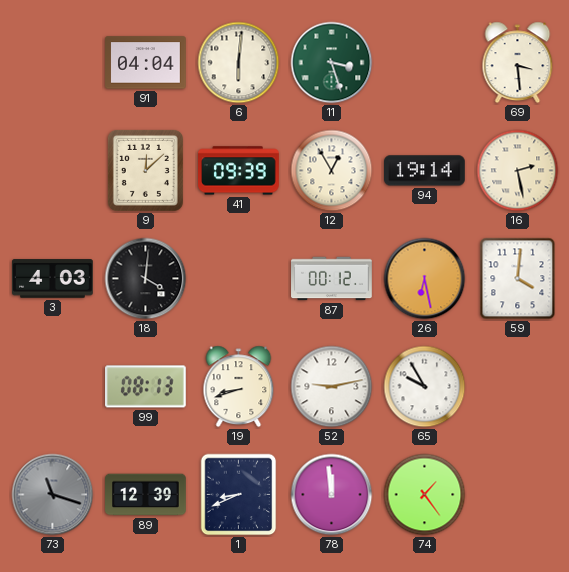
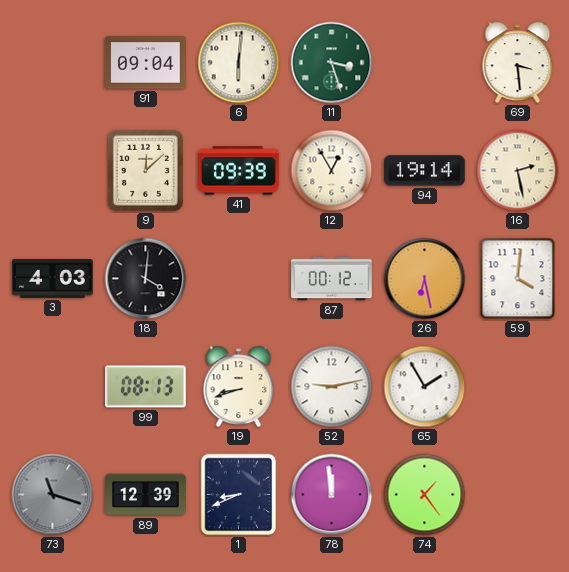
91: 04:04 -> 09:04 (146, 63)
65: 9:55 -> 1:55 (425, 387)
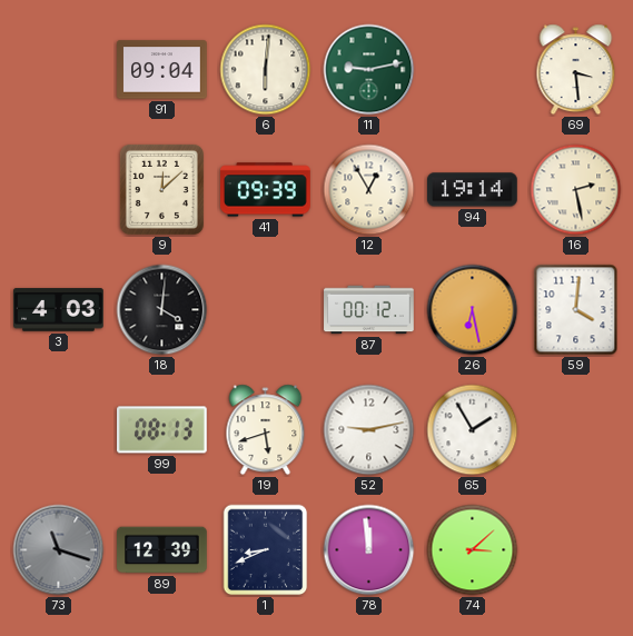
11: 3:27 -> 9:13 (369, 70)
19: 8:42 -> 5:42 (266, 430)
74: 1:24 -> 3:08 (473, 550)
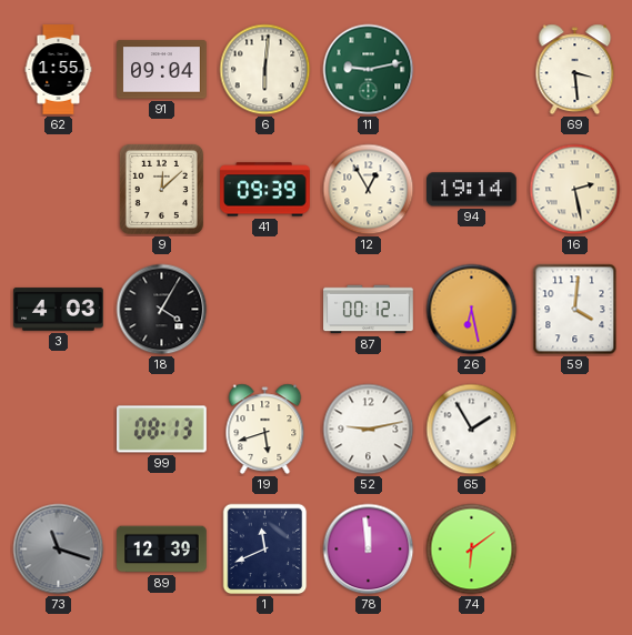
62: none -> 1:55 (59, 70)
18: 4:01 -> 4:05 (162, 310)
1: 8:41 -> 11:41 (265, 550)
74: 3:08 -> 6:09 (472, 550)
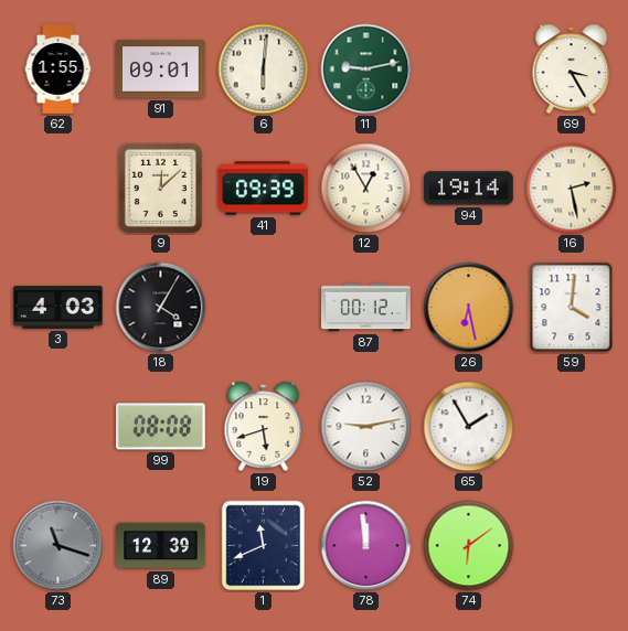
91: 09:04 -> 09:01 (161, 69)
69: 3:29 -> 3:25 (572, 69)
99: 08:13 -> 08:08 (161, 427)
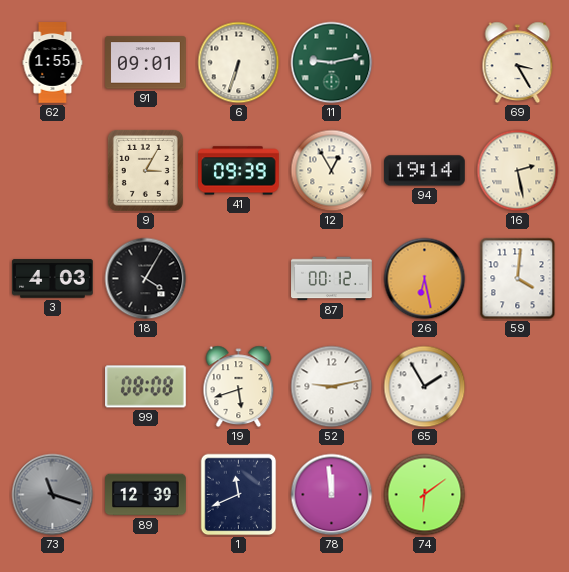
6: 6:01 -> 6:33 (239, 63)
9: 12:08 -> 3:05 (145, 170)
